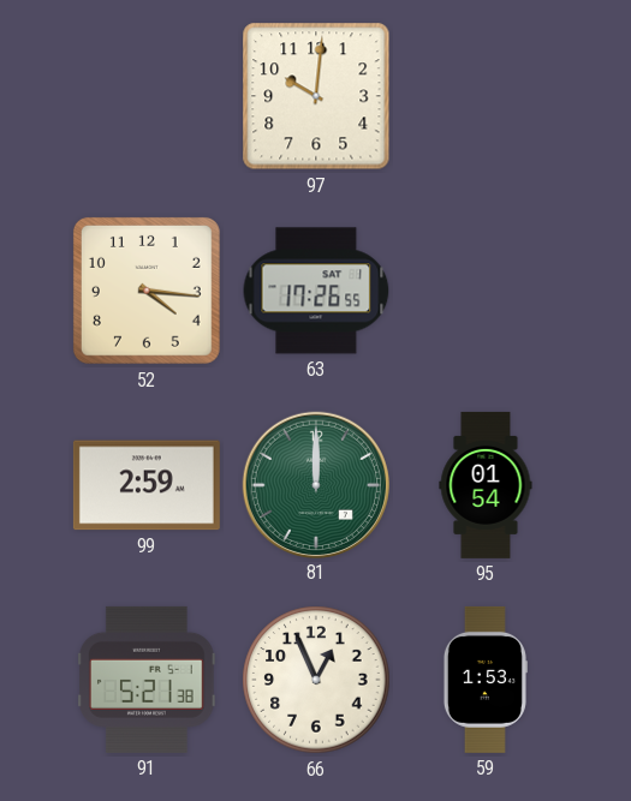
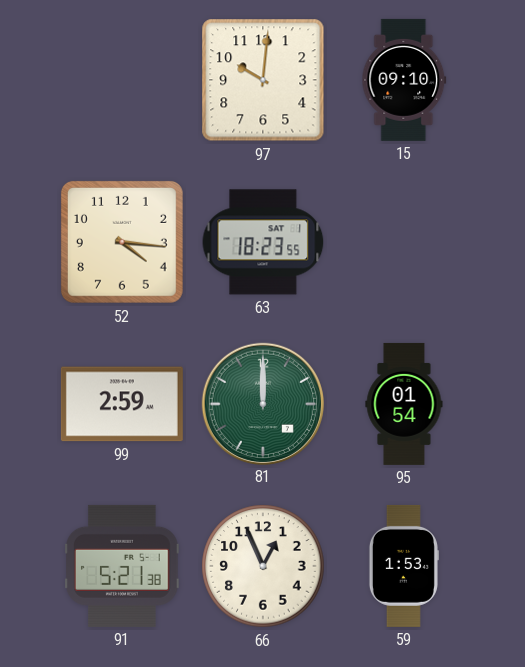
15: none -> 09:10 (404, 80)
63: 17:26 -> 18:23 (263, 242)
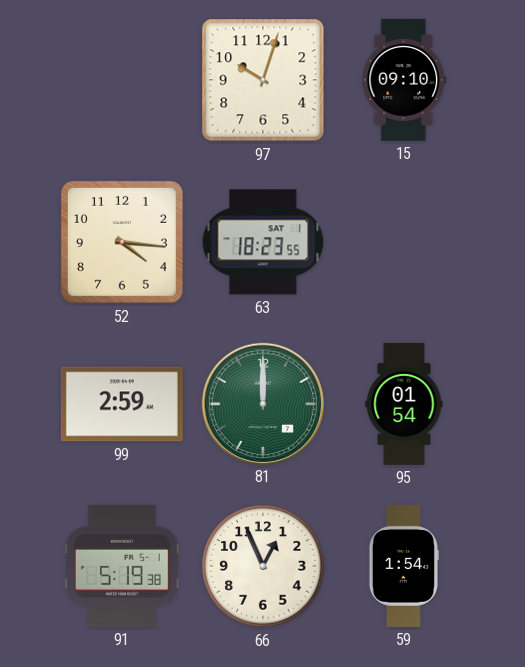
97: 10:01 -> 10:03 (263, 80)
91: 5:21 -> 5:19 (123, 566)
59: 1:53 -> 1:54 (403, 566)
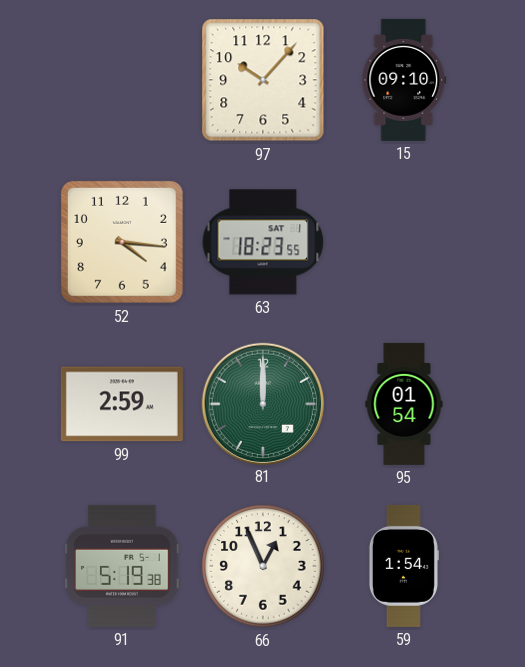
97: 10:03 -> 10:07 (263, 80)
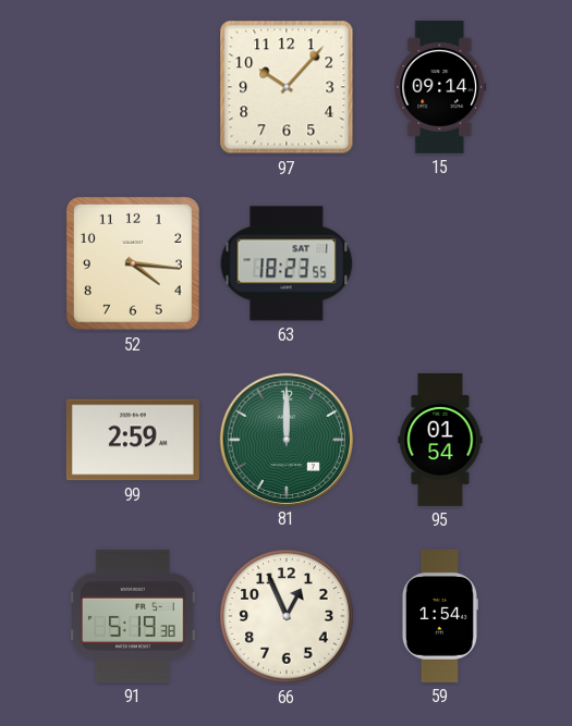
15: 09:10 -> 09:14 (440, 87)
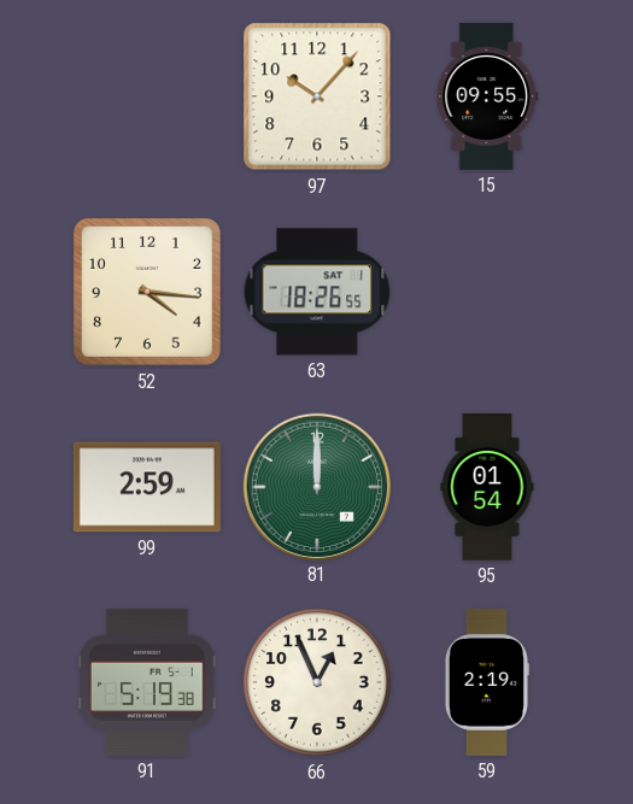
15: 09:14 -> 09:55 (487, 96)
63: 18:23 -> 18:26 (317, 292)
59: 1:54 -> 2:19 (486, 682)
